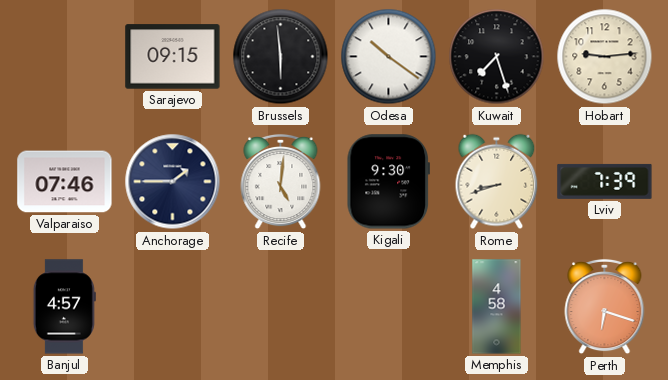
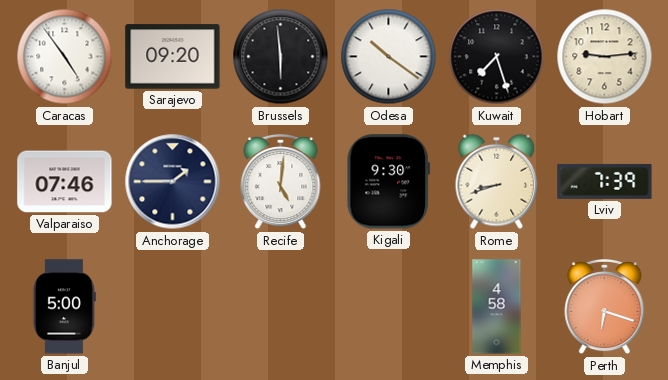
Caracas: none -> 4:54 (65, 57)
Sarajevo: 09:15 -> 09:20 (173, 57)
Banjul: 4:57 -> 5:00 (64, 307)
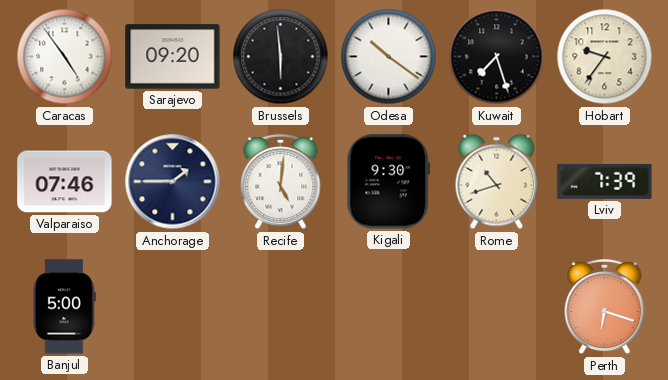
Hobart: 9:14 -> 9:36 (605, 57)
Rome: 8:42 -> 10:42 (497, 182)
Memphis: 4:58 -> none (497, 307)
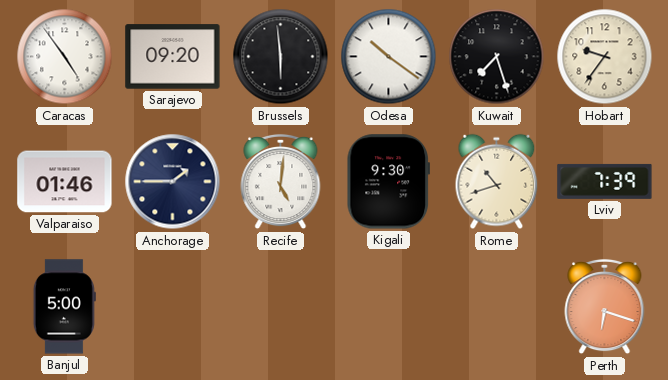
Valparaiso: 07:46 -> 01:46 (65, 182)
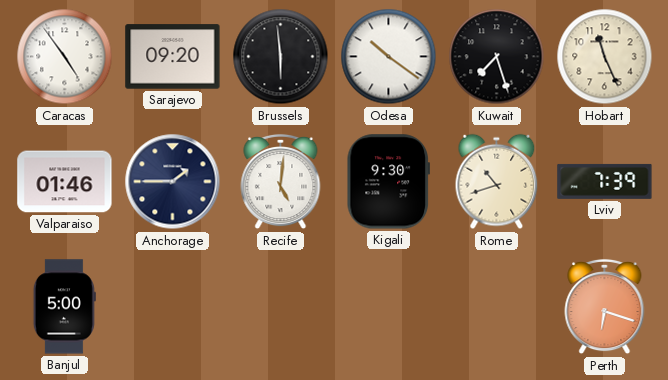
Hobart: 9:36 -> 11:26 (605, 57)
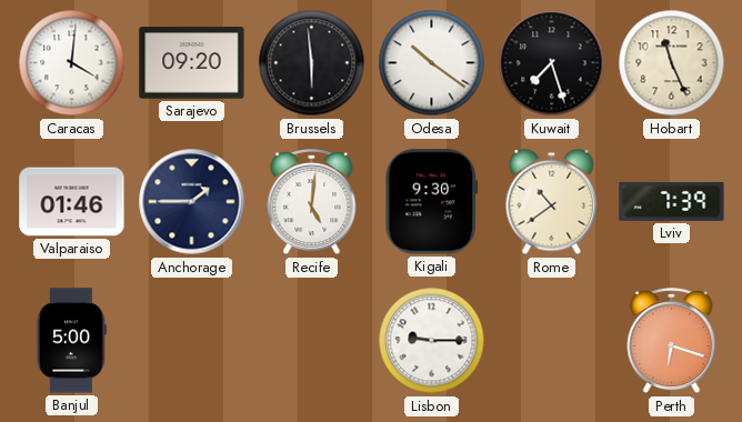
Caracas: 4:54 -> 4:01 (72, 63)
Rome: 10:42 -> 10:39 (552, 202)
Lisbon: none -> 9:15 (432, 341)
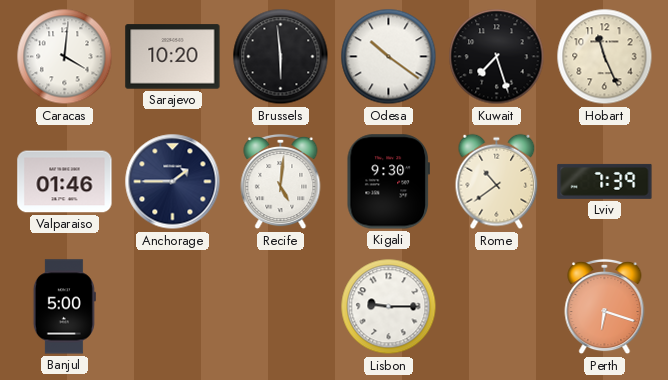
Sarajevo: 09:20 -> 10:20 (173, 57)
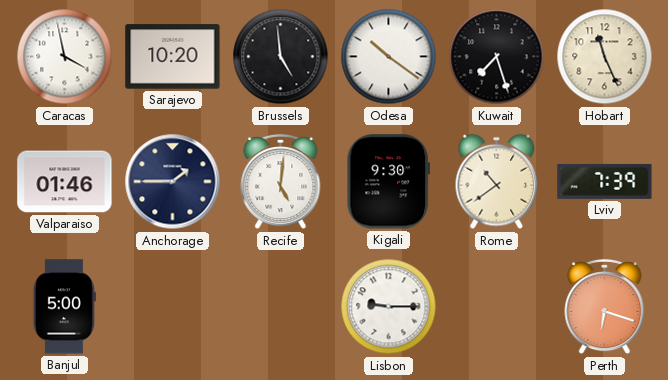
Caracas: 4:01 -> 3:58 (65, 57)
Brussels: 5:59 -> 4:59 (281, 57)
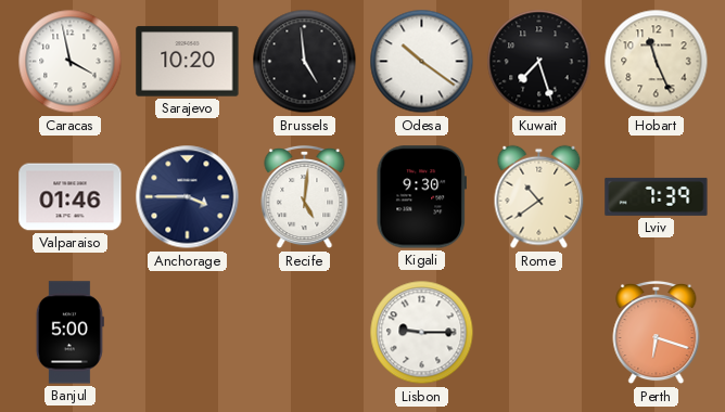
Anchorage: 1:45 -> 3:45 (188, 197)
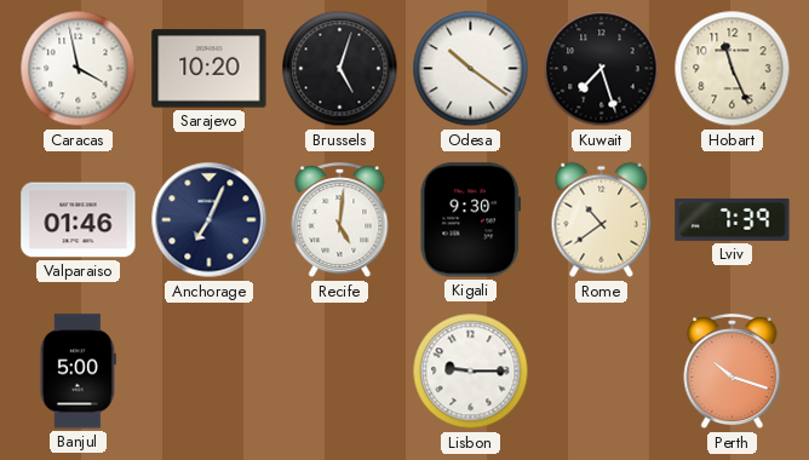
Brussels: 4:59 -> 5:03 (340, 69)
Anchorage: 3:45 -> 7:04 (210, 220)
Perth: 6:18 -> 10:18 (733, 372)
